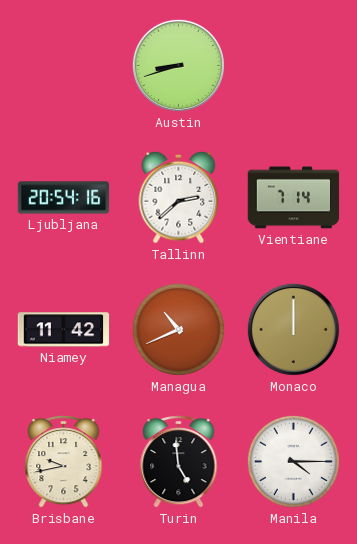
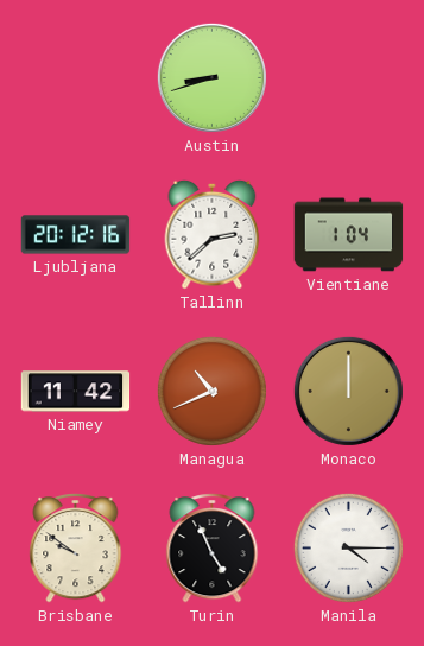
Ljubljana: 20:54 -> 20:12 (76, 235)
Vientiane: 7:14 -> 1:04 (349, 235)
Brisbane: 9:43 -> 9:51 (76, 549)
Turin: 4:59 -> 4:56 (213, 549)
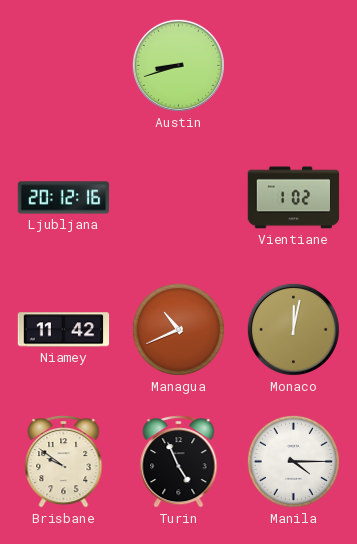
Tallinn: 2:38 -> none (213, 234)
Vientiane: 1:04 -> 1:02 (294, 198)
Monaco: 12:00 -> 12:02 (293, 329)
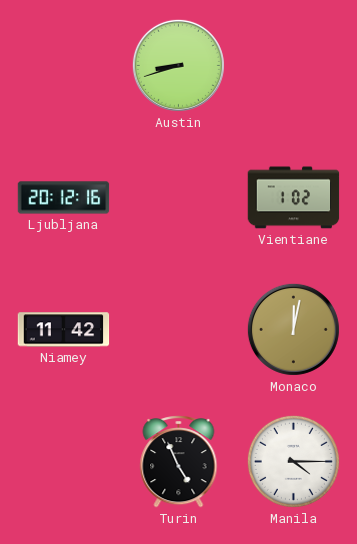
Managua: 10:41 -> none (178, 329)
Brisbane: 9:51 -> none (64, 462)
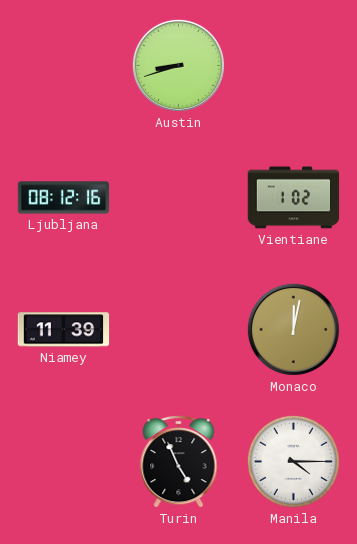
Ljubljana: 20:12 -> 08:12 (64, 198)
Niamey: 11:42 -> 11:39 (64, 330)
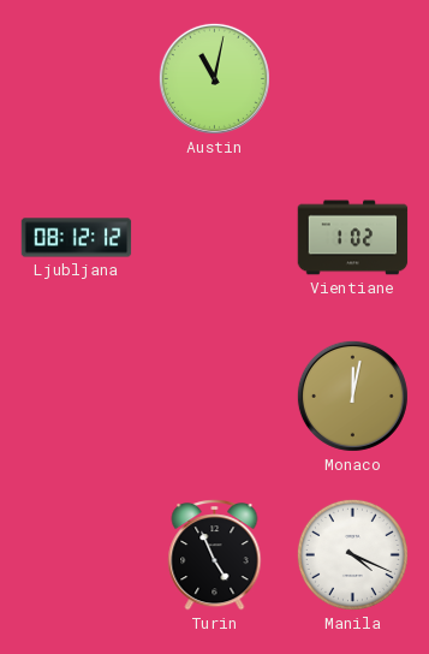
Austin: 8:42 -> 11:02 (214, 78)
Ljubljana: 08:12:16 -> 08:12:12 (77, 238)
Niamey: 11:39 -> none (64, 330)
Manila: 4:15 -> 4:19 (352, 554)
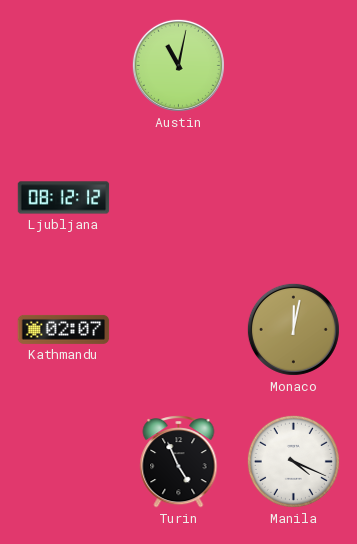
Vientiane: 1:02 -> none (353, 238)
Kathmandu: none -> 02:07 (64, 329)
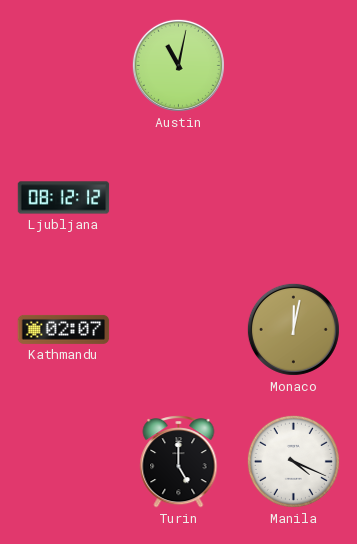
Turin: 4:56 -> 5:00 (179, 462)
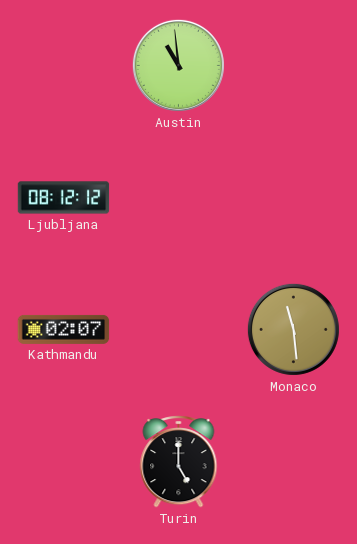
Austin: 11:02 -> 10:59 (178, 65)
Monaco: 12:02 -> 11:29 (293, 329)
Manila: 4:19 -> none (293, 461)
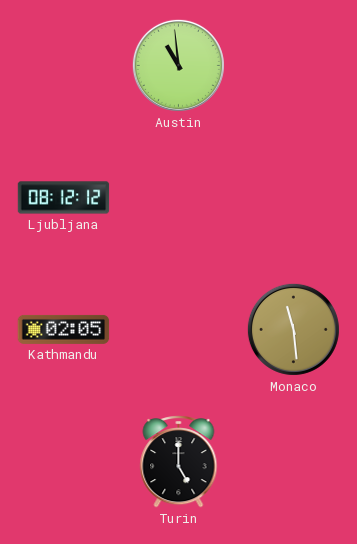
Kathmandu: 02:07 -> 02:05 (64, 329)
